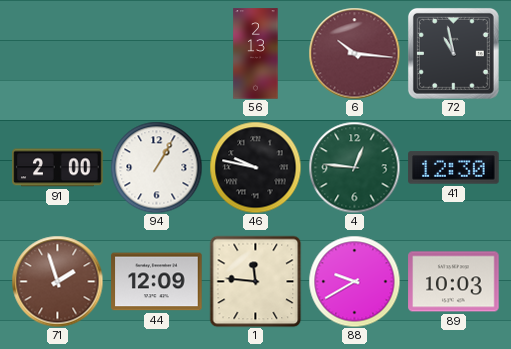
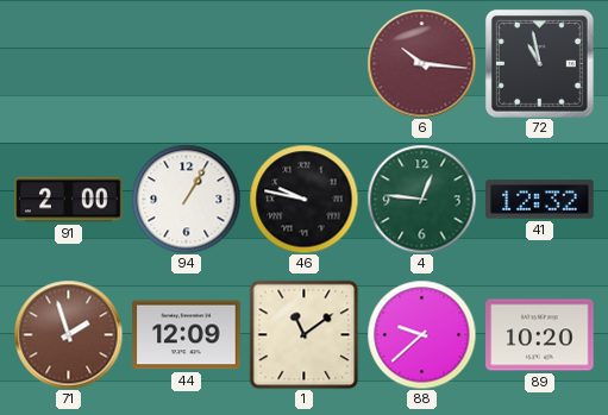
56: 2:13 -> none (256, 54)
41: 12:30 -> 12:32 (540, 200)
1: 11:46 -> 11:09 (303, 334)
88: 9:40 -> 9:38 (421, 334)
89: 10:03 -> 10:20 (540, 335)
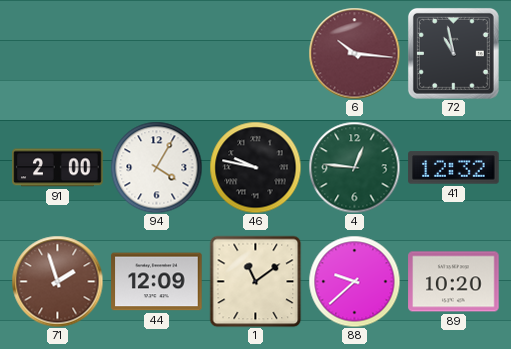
94: 1:05 -> 4:05 (156, 167)
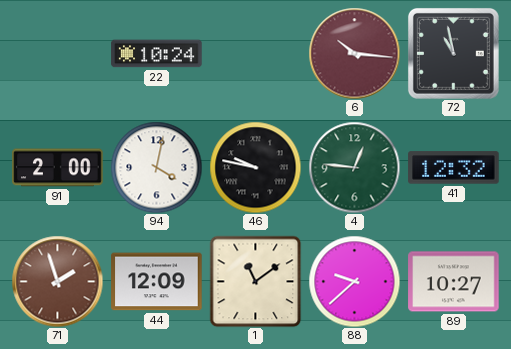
22: none -> 10:24 (157, 54)
94: 4:05 -> 4:02 (156, 167)
89: 10:20 -> 10:27 (454, 282)
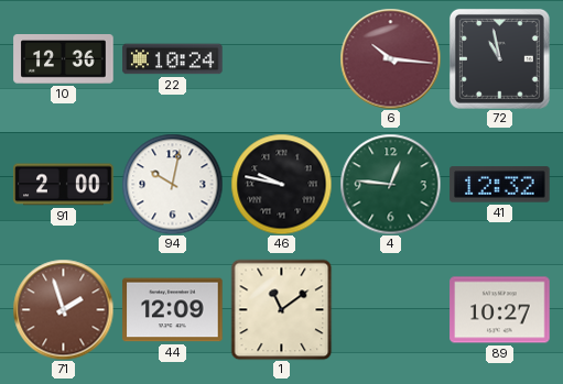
10: none -> 12:36 (64, 59)
94: 4:02 -> 10:02 (172, 184)
88: 9:38 -> none (354, 281)
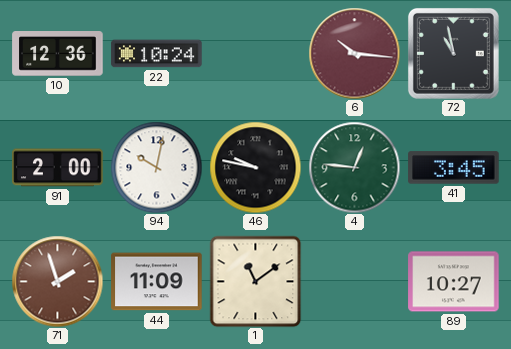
41: 12:32 -> 3:45 (454, 168)
44: 12:09 -> 11:09 (157, 282)
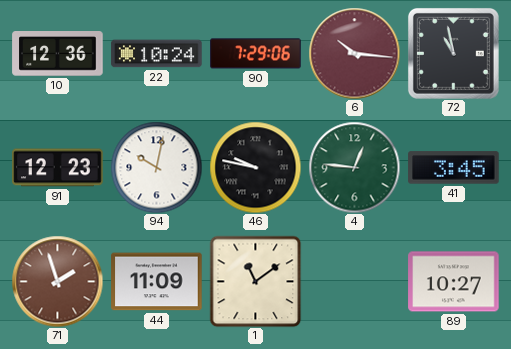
90: none -> 7:29 (256, 54)
91: 2:00 -> 12:23 (58, 168)
